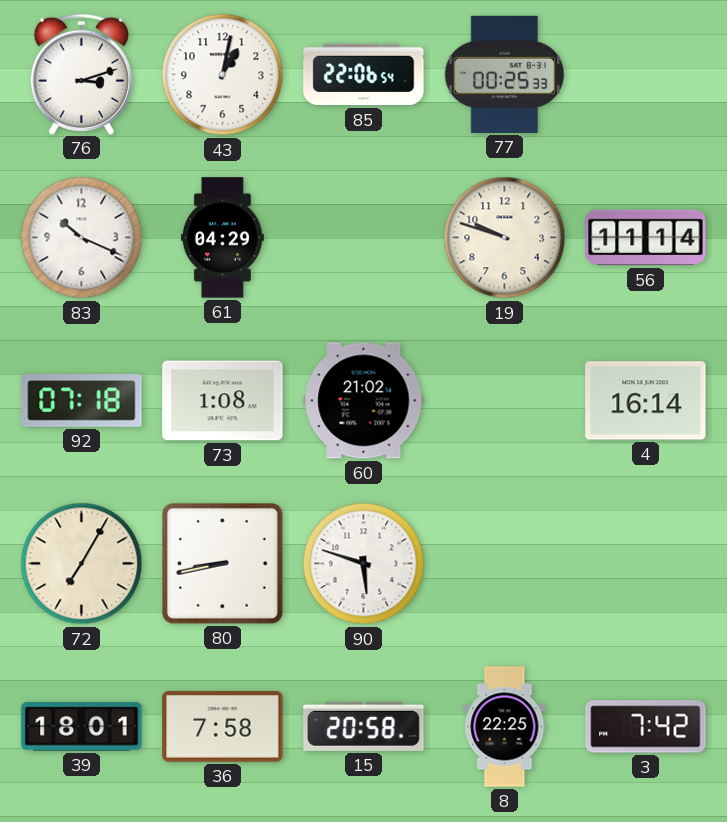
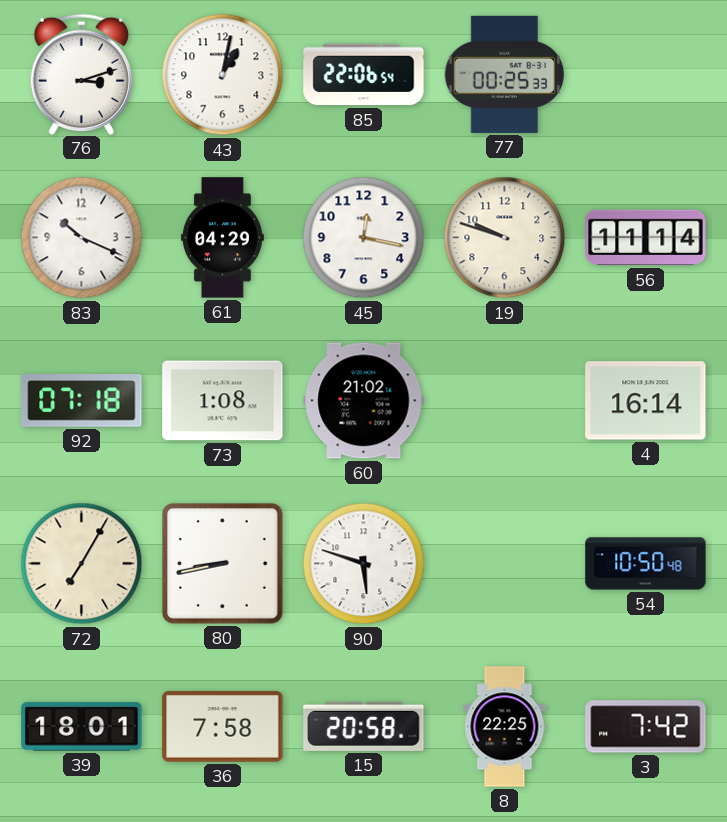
45: none -> 12:17 (364, 238)
54: none -> 10:50 (646, 564)
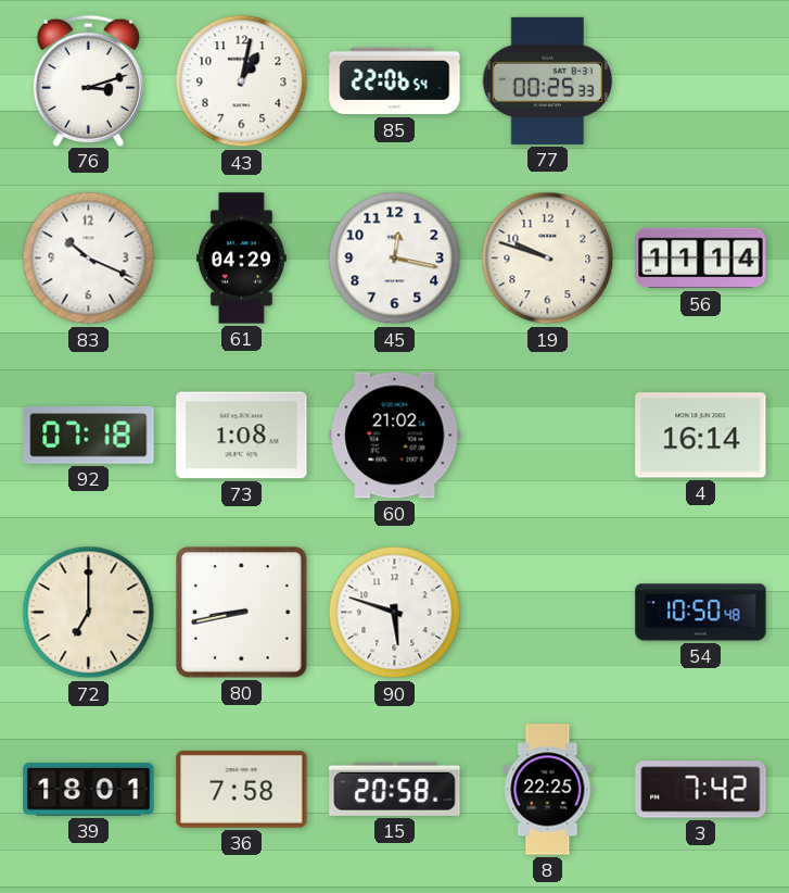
72: 7:05 -> 7:00 (89, 613)
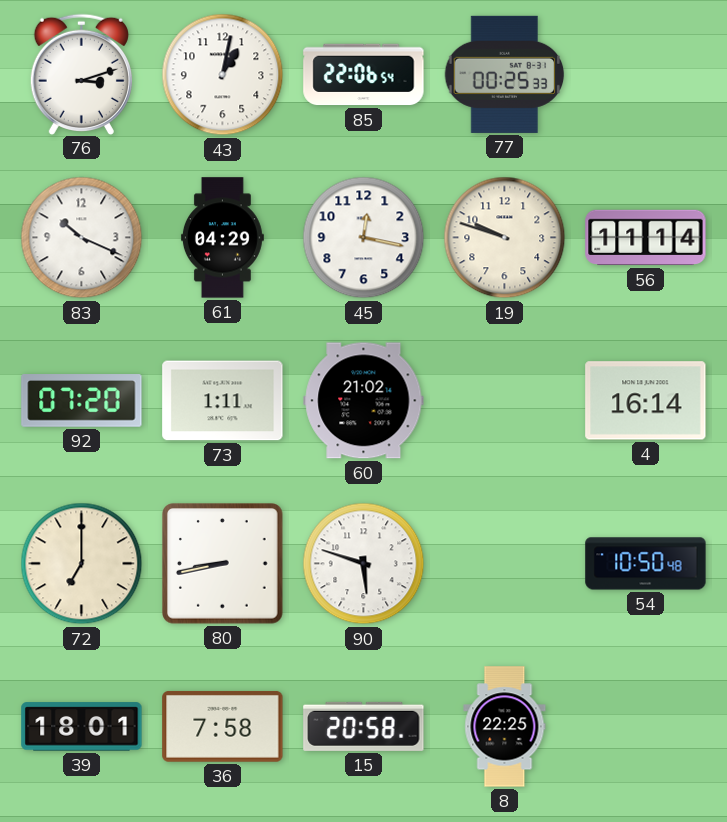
92: 07:18 -> 07:20 (82, 401)
73: 1:08 -> 1:11 (223, 401)
3: 7:42 -> none (701, 790)
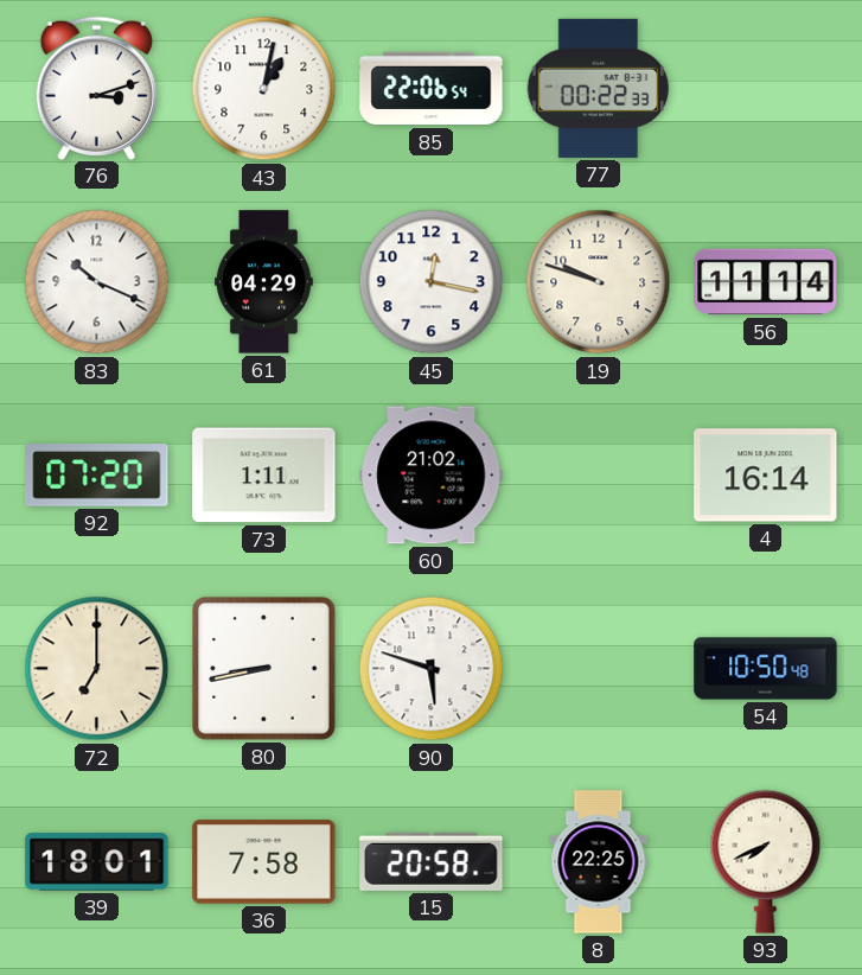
77: 00:25 -> 00:22 (599, 88)
93: none -> 7:41 (766, 861)
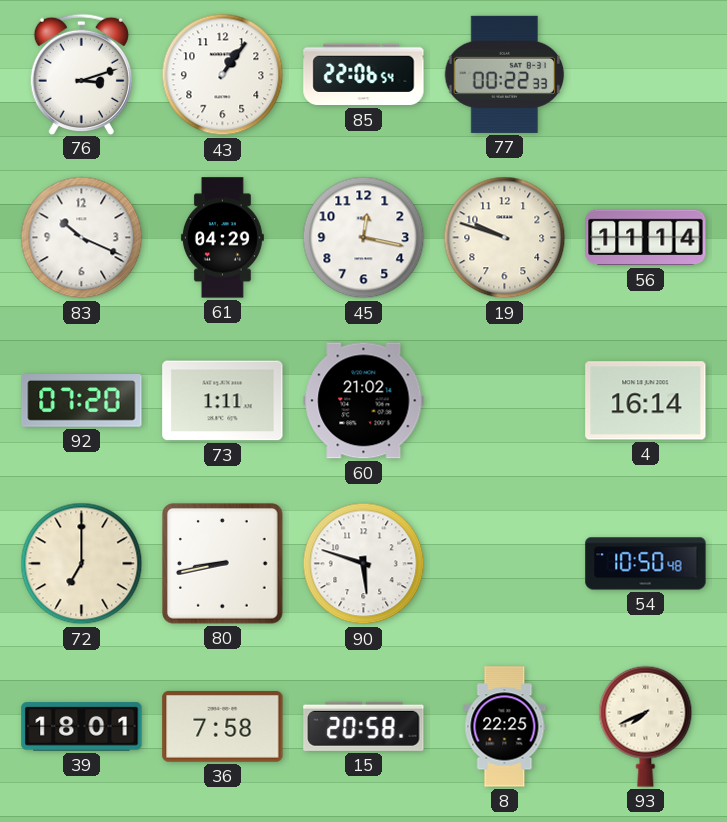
43: 1:02 -> 1:06 (223, 75)
